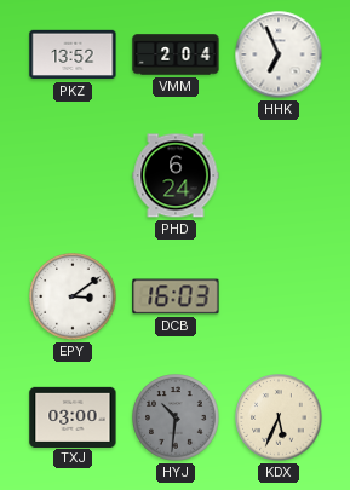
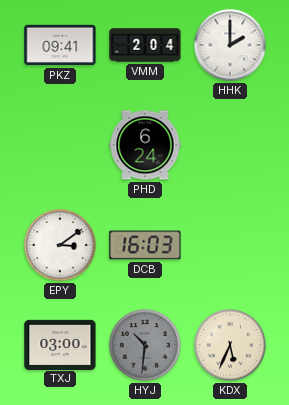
PKZ: 13:52 -> 09:41 (60, 45)
HHK: 6:56 -> 2:00 (230, 45)
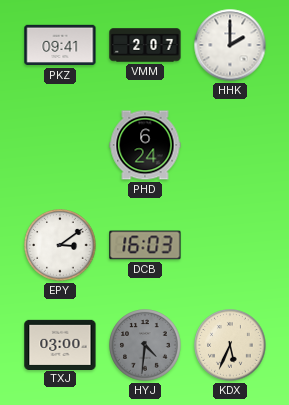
VMM: 2:04 -> 2:07 (145, 45)
HYJ: 10:31 -> 4:31 (145, 345)
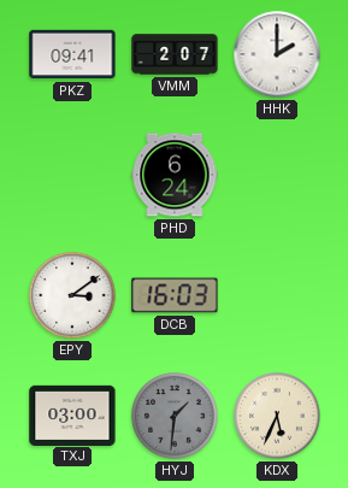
HYJ: 4:31 -> 1:31 (175, 416)
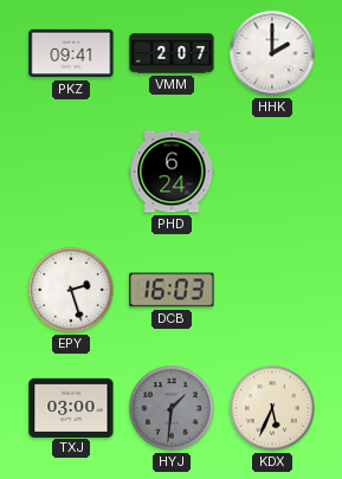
EPY: 3:09 -> 2:27 (71, 290)
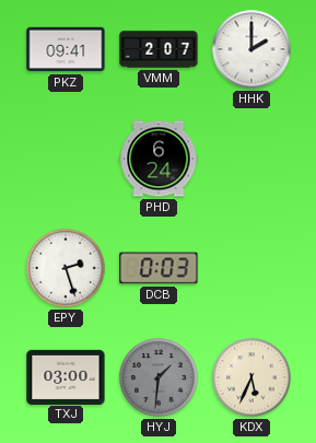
DCB: 16:03 -> 0:03 (159, 268)
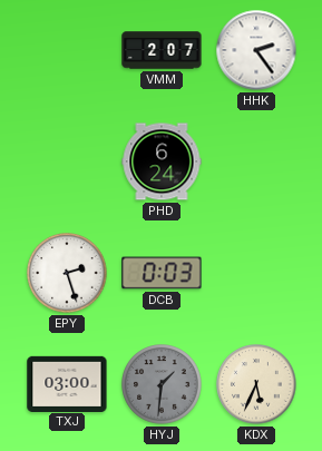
PKZ: 09:41 -> none (66, 49)
HHK: 2:00 -> 2:24 (256, 50)
